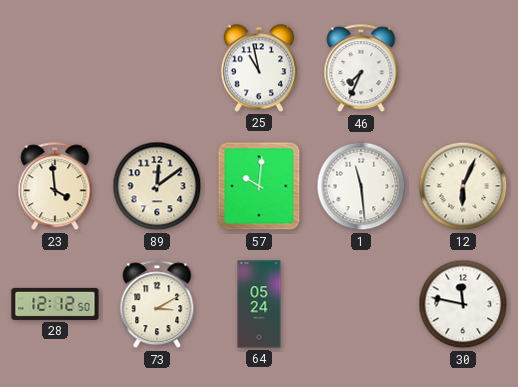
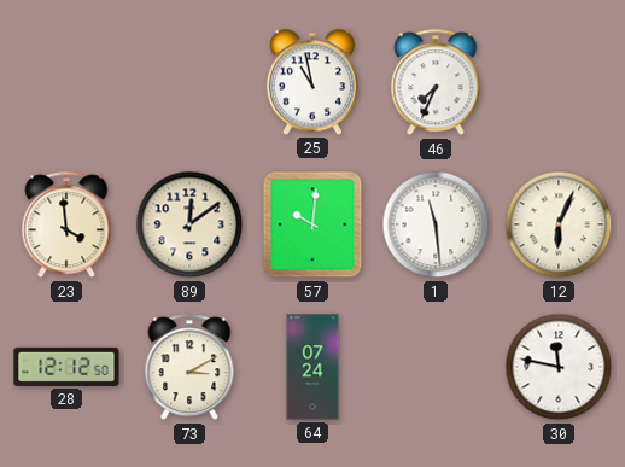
64: 05:24 -> 07:24 (312, 367)
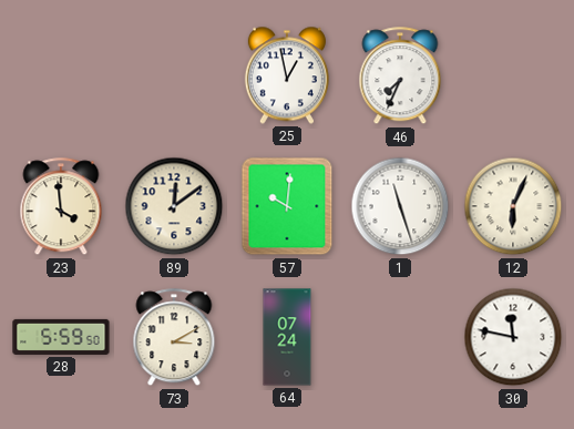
25: 10:58 -> 12:58 (287, 75)
1: 11:29 -> 11:27 (400, 206)
28: 12:12 -> 5:59 (61, 337)
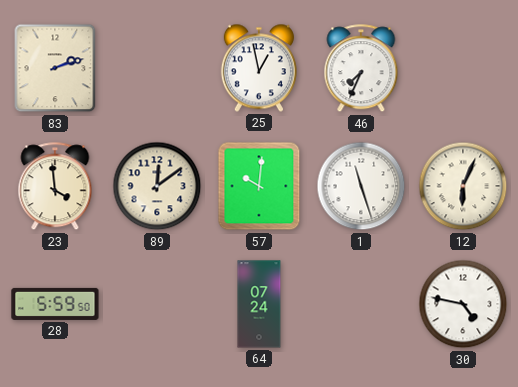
83: none -> 2:12 (55, 68)
73: 3:10 -> none (174, 338)
30: 11:47 -> 4:47 (463, 304)
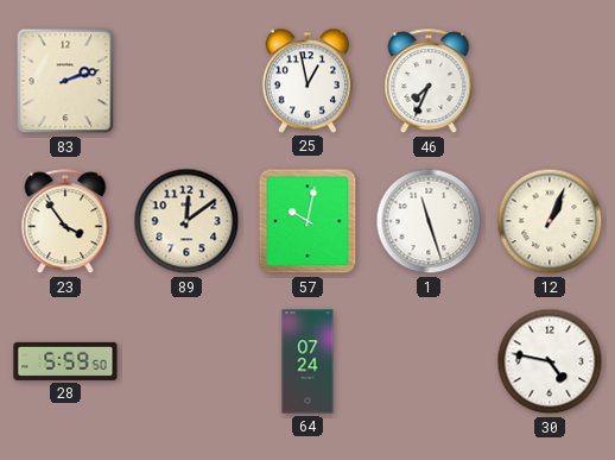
23: 3:59 -> 3:54 (65, 222)
57: 10:01 -> 10:02 (307, 221)
12: 6:04 -> 1:04 (550, 221)
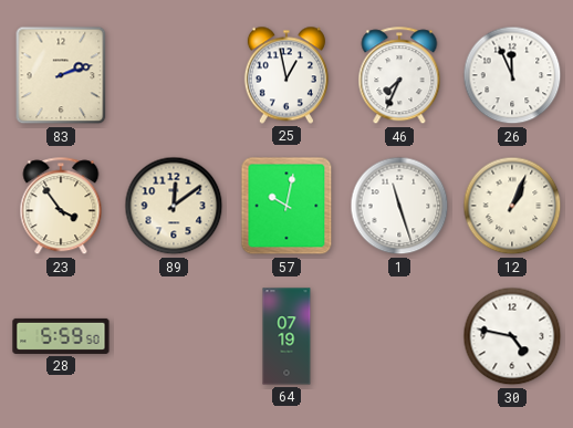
26: none -> 11:56 (512, 75)
64: 07:24 -> 07:19 (286, 336)
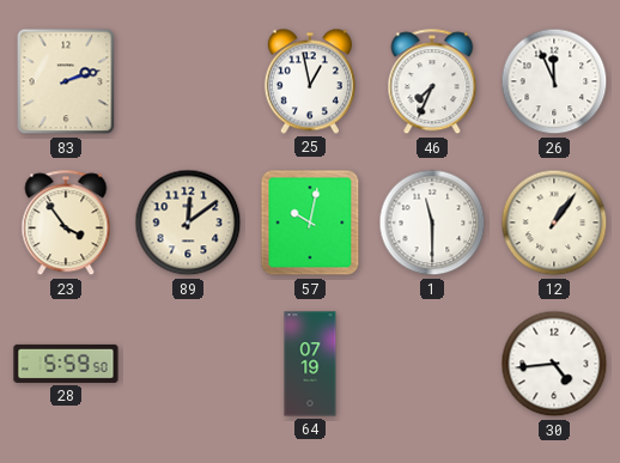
1: 11:27 -> 11:30 (432, 223)
12: 1:04 -> 1:06 (554, 223)
30: 4:47 -> 4:44 (554, 364)
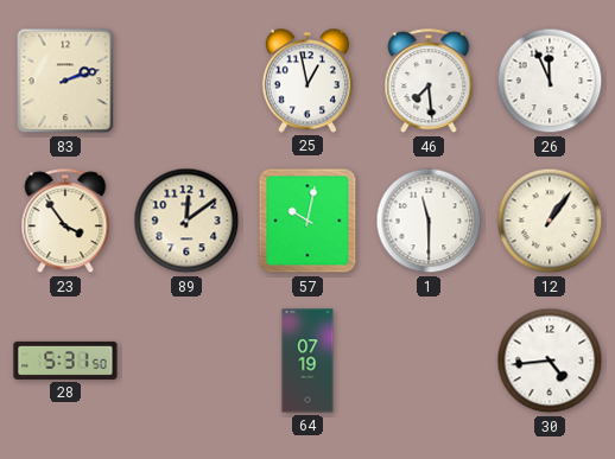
46: 7:34 -> 7:29 (429, 82)
28: 5:59 -> 5:31 (65, 361)
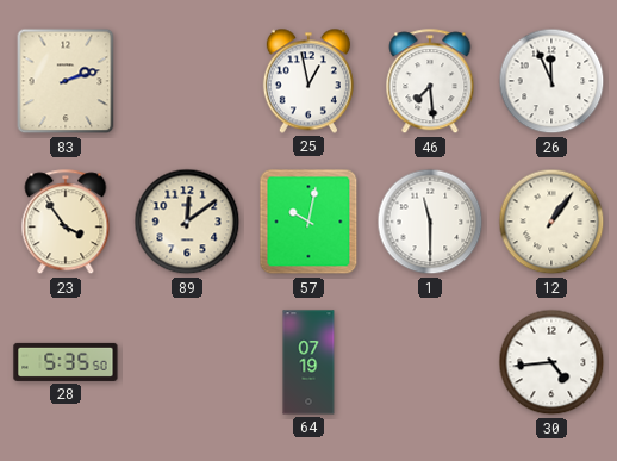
28: 5:31 -> 5:35 (66, 362)
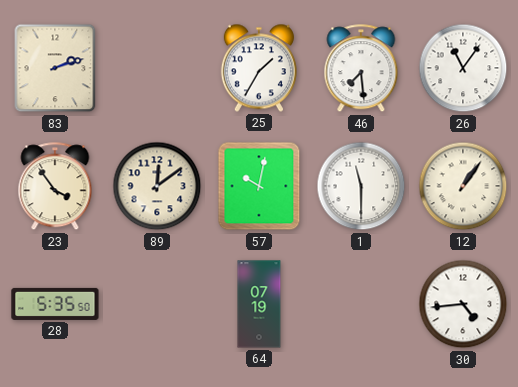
25: 12:58 -> 1:35 (259, 68)
26: 11:56 -> 11:06 (463, 68)
